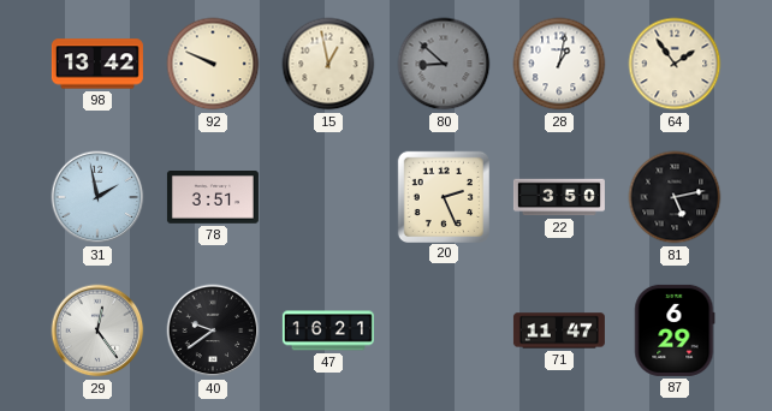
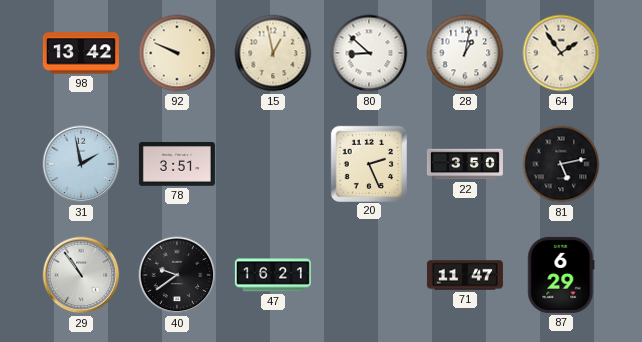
80 dial: grey -> white (369, 53)
29: 12:24 -> 10:54 (81, 275)
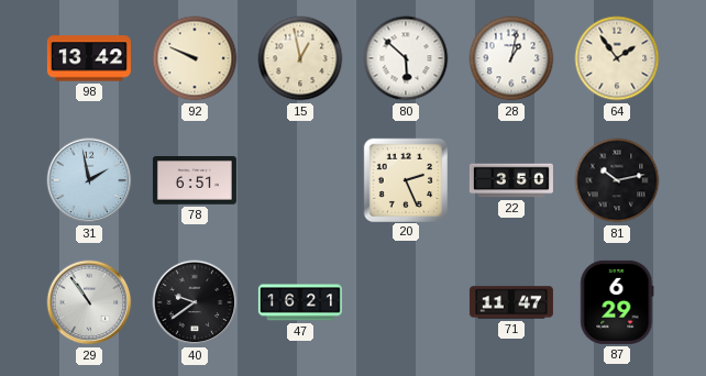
80: 8:52 -> 5:52 (406, 58)
78: 3:51 -> 6:51 (195, 180)
81: 5:13 -> 10:13 (617, 180)
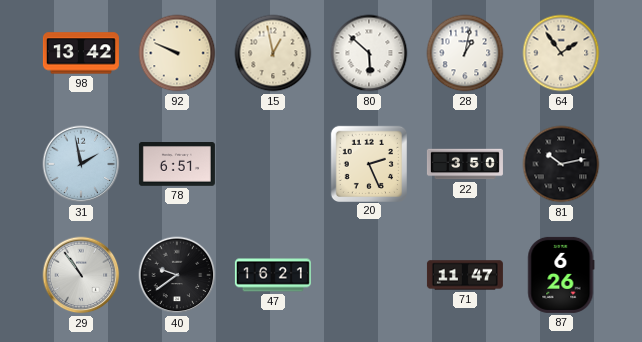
87: 6:29 -> 6:26 (561, 275)
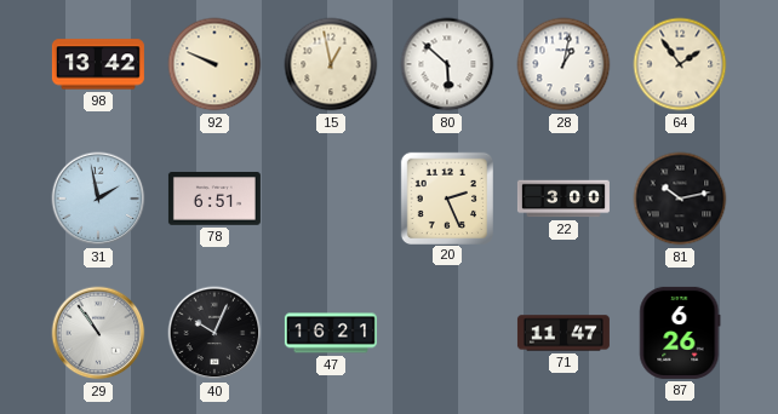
22: 3:50 -> 3:00 (564, 199)
40: 9:39 -> 10:04 (214, 333)
